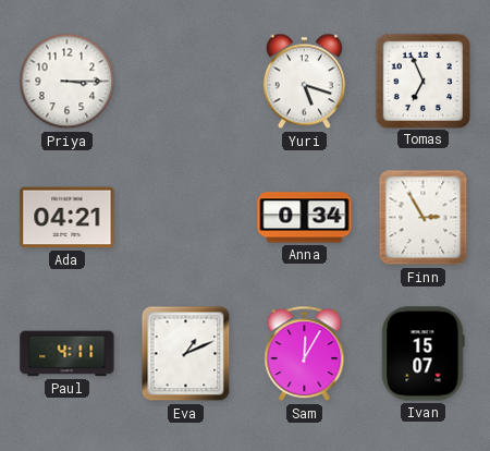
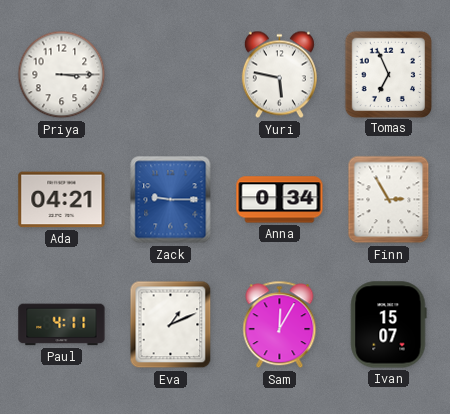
Yuri: 5:18 -> 5:47 (279, 75)
Zack: none -> 9:15 (171, 200)
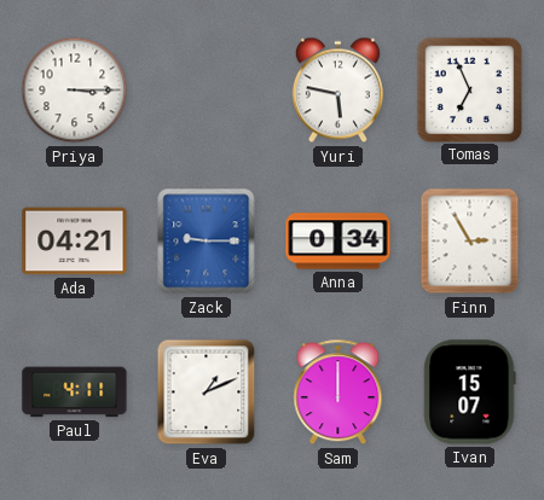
Sam: 12:05 -> 12:00 (338, 393)
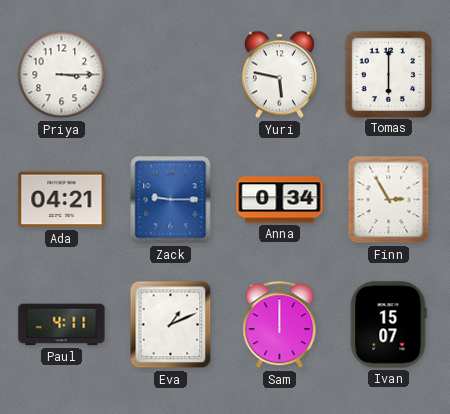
Tomas: 6:56 -> 6:00 (388, 74)
